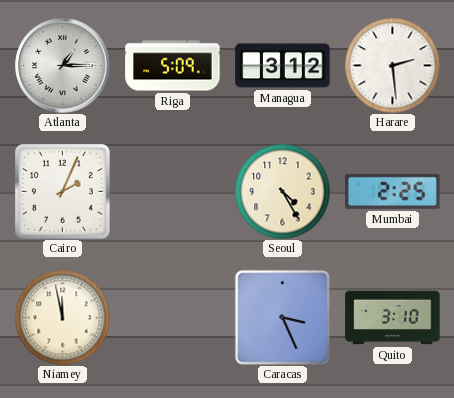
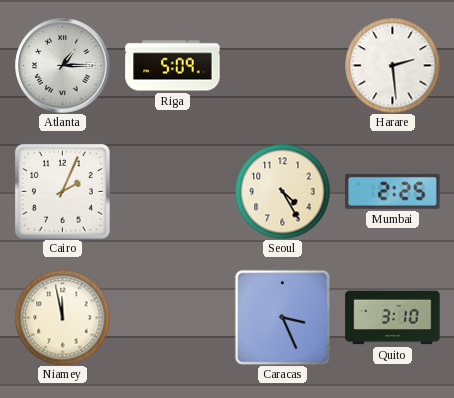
Managua: 3:12 -> none (283, 66)
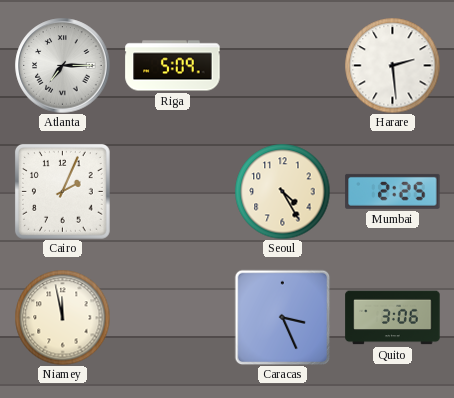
Atlanta: 1:15 -> 7:15 (63, 66)
Quito: 3:10 -> 3:06 (393, 318)
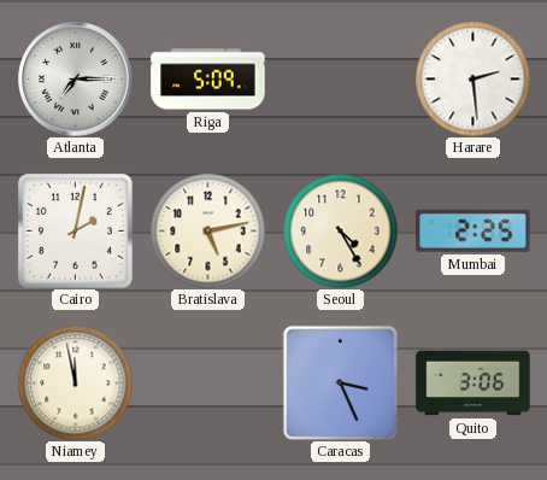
Cairo: 2:04 -> 2:02 (75, 230)
Bratislava: none -> 5:13 (207, 230)
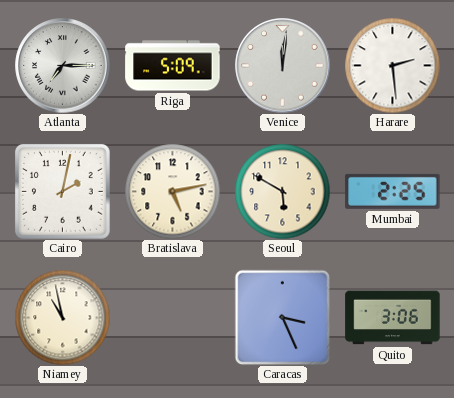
Venice: none -> 12:01 (283, 66)
Seoul: 4:25 -> 5:50 (282, 191)
Niamey: 11:58 -> 10:58 (62, 317)
